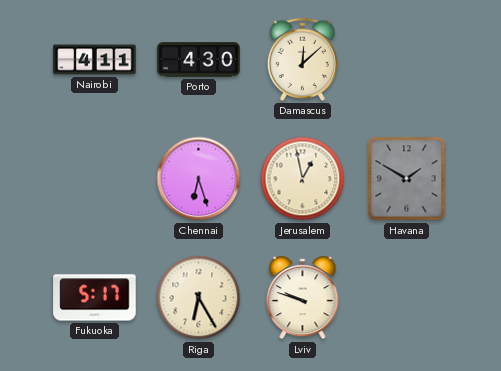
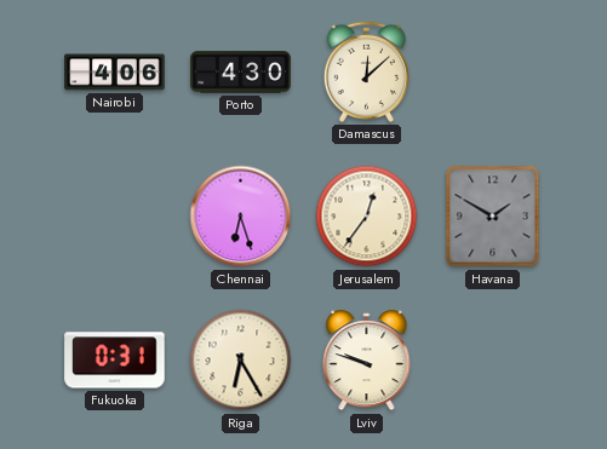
Nairobi: 4:11 -> 4:06 (115, 73)
Jerusalem: 12:58 -> 12:36 (367, 217)
Fukuoka: 5:17 -> 0:31 (115, 361)
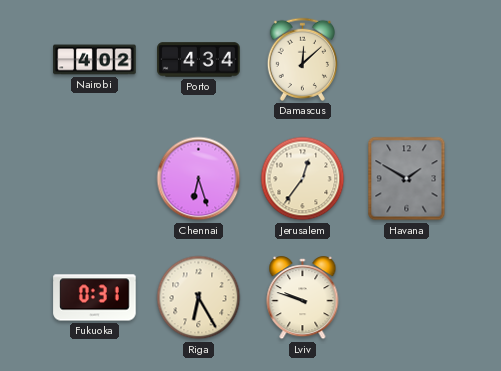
Nairobi: 4:06 -> 4:02 (95, 60)
Porto: 4:30 -> 4:34 (199, 60)
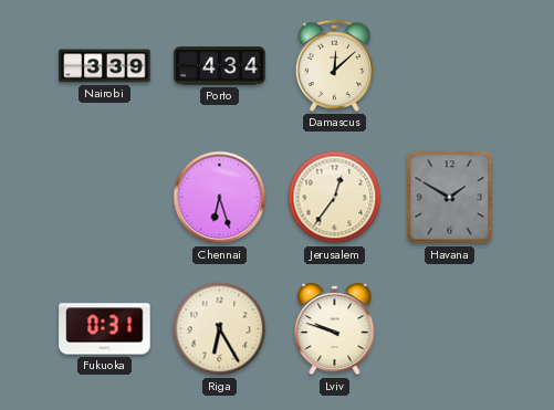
Nairobi: 4:02 -> 3:39 (105, 66)
